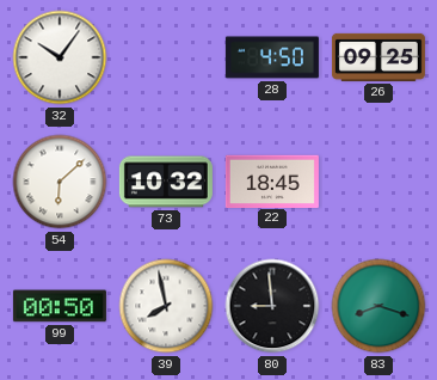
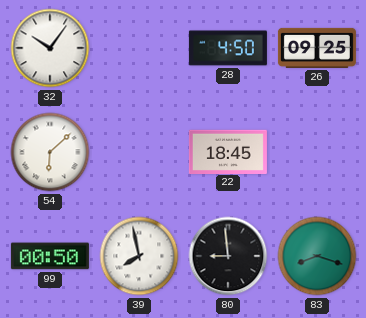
73: 10:32 -> none (166, 182)
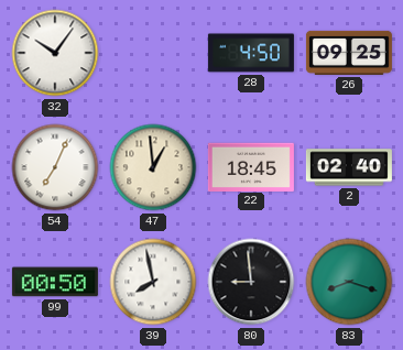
54: 6:08 -> 7:04 (55, 167)
47: none -> 12:59 (153, 167)
2: none -> 02:40 (349, 167)
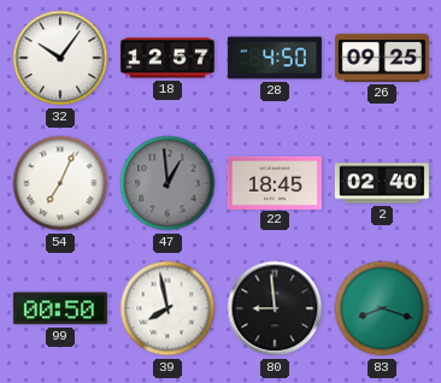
18: none -> 12:57 (167, 58)
47 dial: cream -> grey (167, 183)
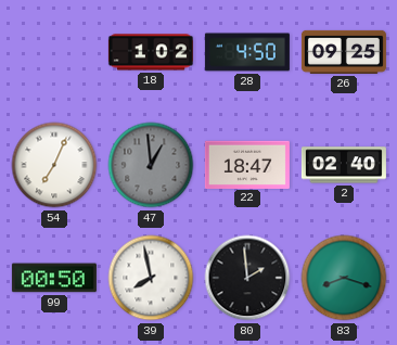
32: 10:06 -> none (60, 58)
18: 12:57 -> 1:02 (151, 52)
22: 18:45 -> 18:47 (247, 164)
80: 8:59 -> 1:59 (247, 278)
